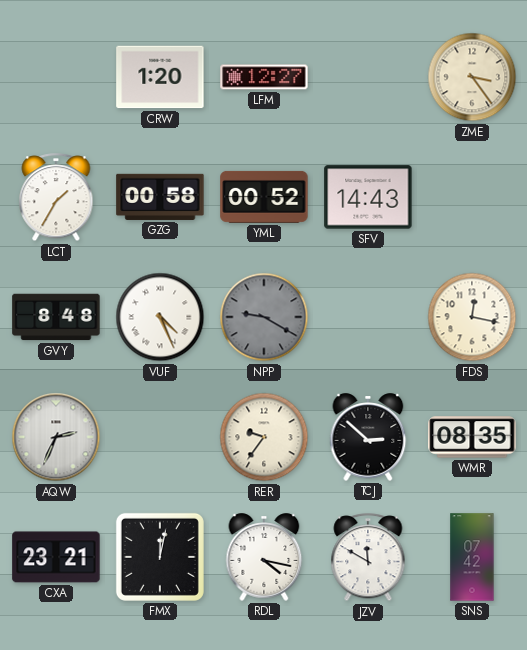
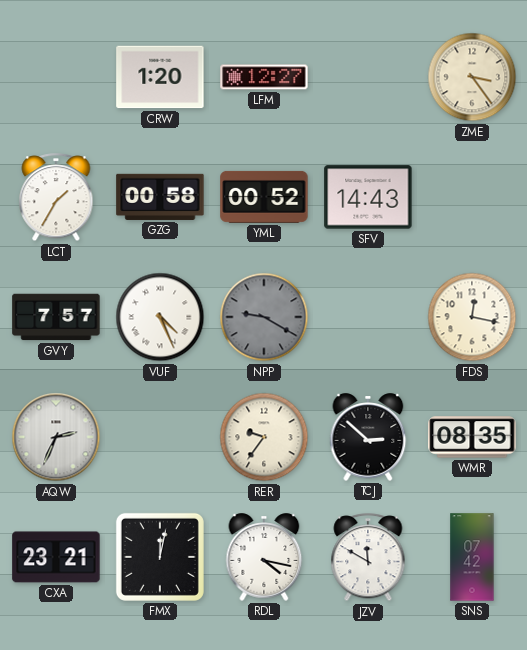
GVY: 8:48 -> 7:57 (56, 317)
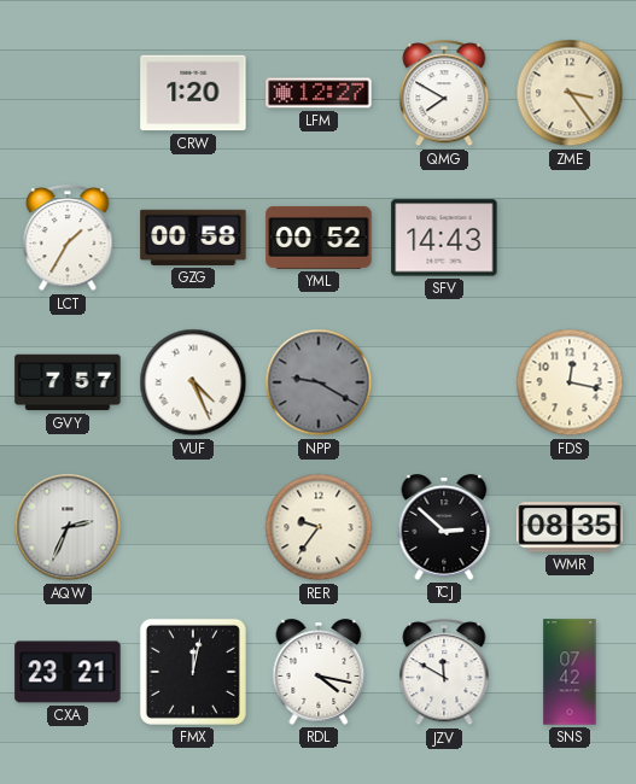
QMG: none -> 7:50 (444, 94)
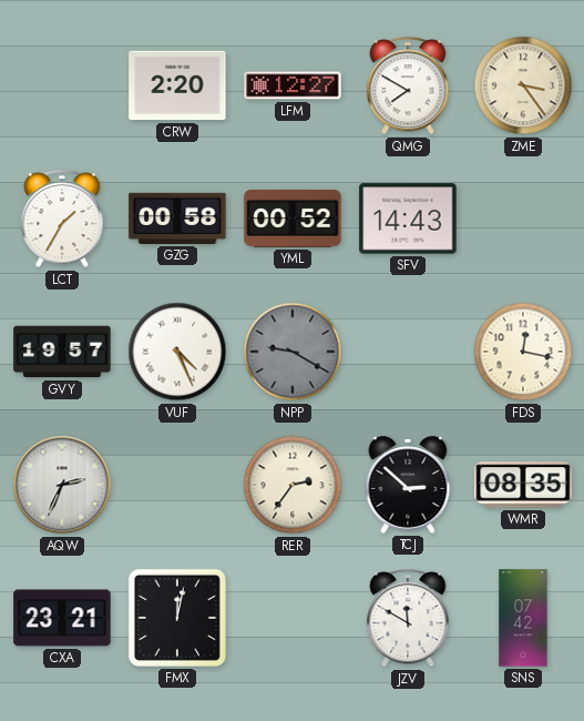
CRW: 1:20 -> 2:20 (177, 85)
GVY: 7:57 -> 19:57 (62, 352)
RER: 9:36 -> 2:36 (293, 485)
RDL: 4:17 -> none (319, 672)
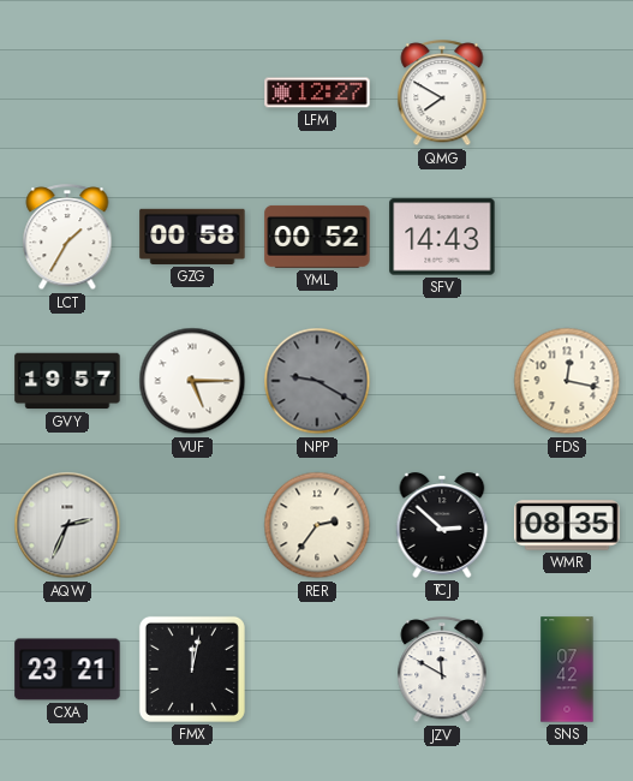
CRW: 2:20 -> none (177, 85)
ZME: 3:24 -> none (523, 85)
VUF: 4:26 -> 5:15 (192, 381)
